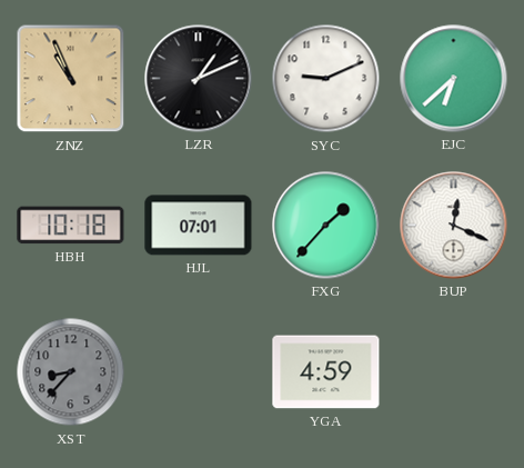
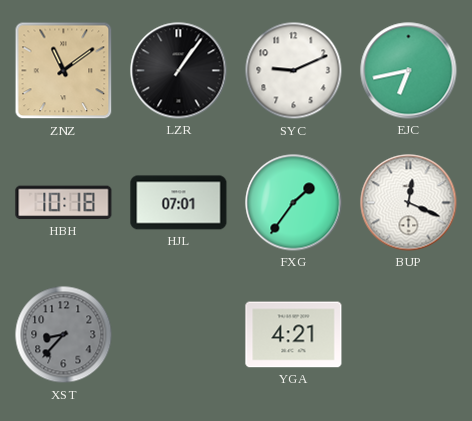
ZNZ: 10:56 -> 11:09 (64, 71)
LZR: 1:11 -> 1:06 (179, 71)
EJC: 6:38 -> 6:43 (409, 71)
FXG: 1:37 -> 1:36 (294, 203)
YGA: 4:59 -> 4:21 (294, 335)
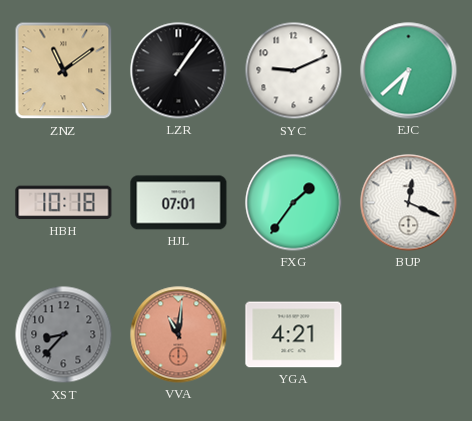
EJC: 6:43 -> 6:38 (409, 71)
VVA: none -> 11:01 (179, 335)
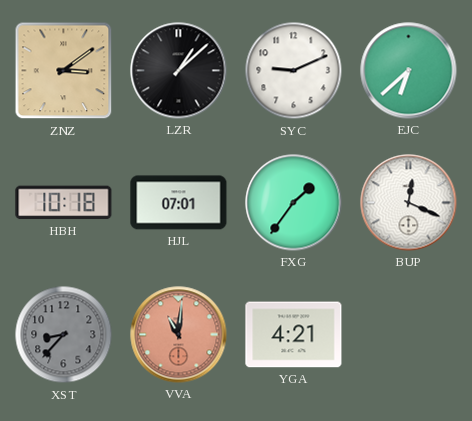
ZNZ: 11:09 -> 3:09 (64, 71)
LZR: 1:06 -> 1:08 (179, 71)
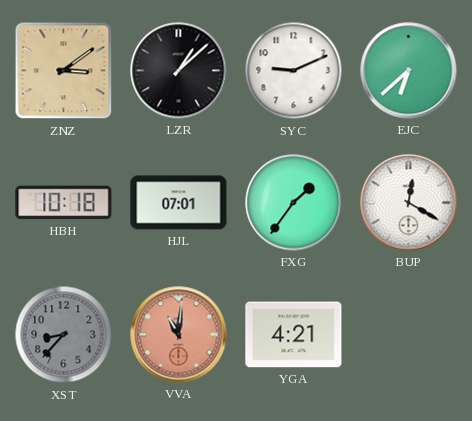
BUP: 12:19 -> 12:20 (409, 203)
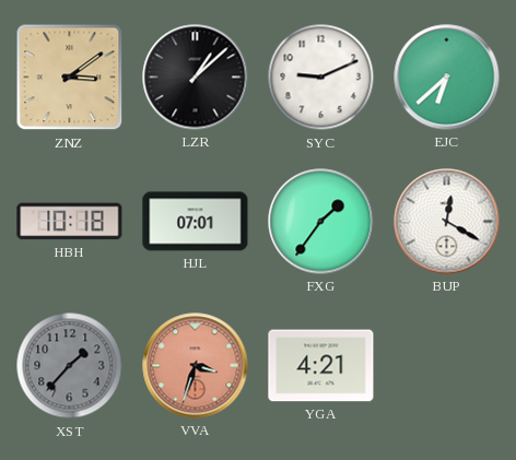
XST: 8:37 -> 1:37 (70, 366)
VVA: 11:01 -> 3:33 (196, 366)
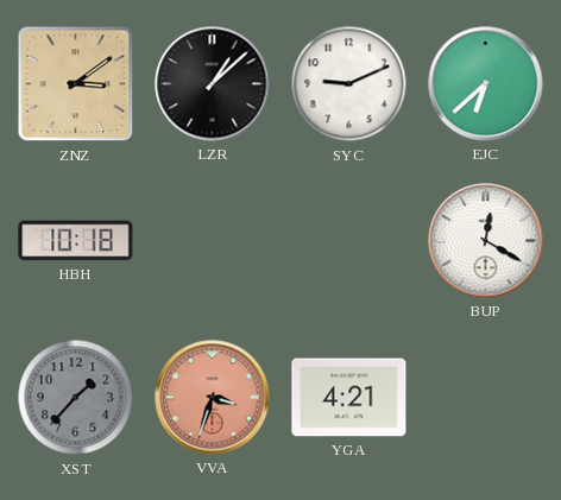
HJL: 07:01 -> none (196, 222)
FXG: 1:36 -> none (321, 222)
